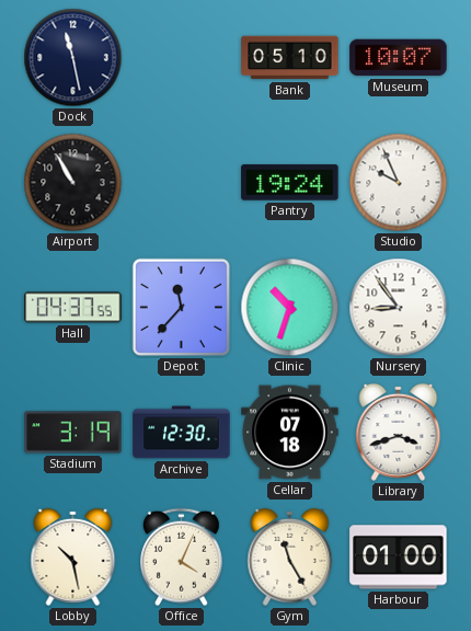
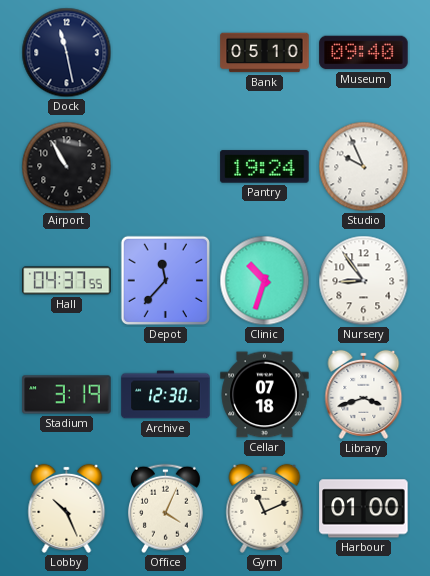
Museum: 10:07 -> 09:40 (364, 53)
Lobby: 10:28 -> 10:26 (67, 508)
Gym: 11:25 -> 11:11 (265, 508)
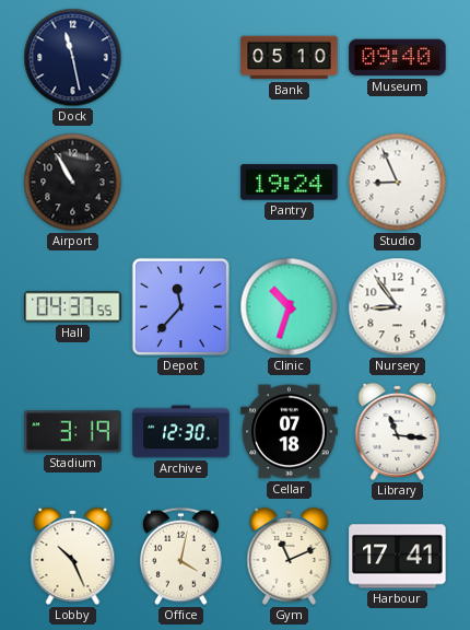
Studio: 9:56 -> 8:56 (398, 183)
Library: 3:42 -> 11:16 (398, 431)
Office: 4:04 -> 4:02 (180, 557)
Harbour: 01:00 -> 17:41 (398, 557)
